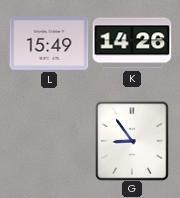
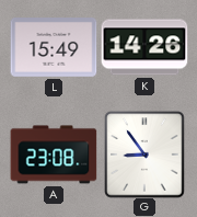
A: none -> 23:08 (54, 155)
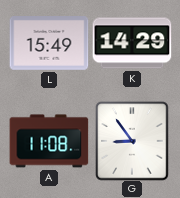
K: 14:26 -> 14:29 (132, 43)
A: 23:08 -> 11:08 (49, 141)
